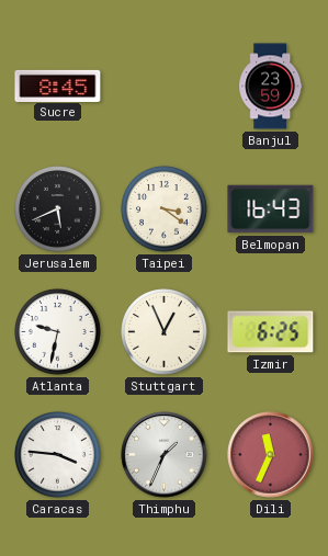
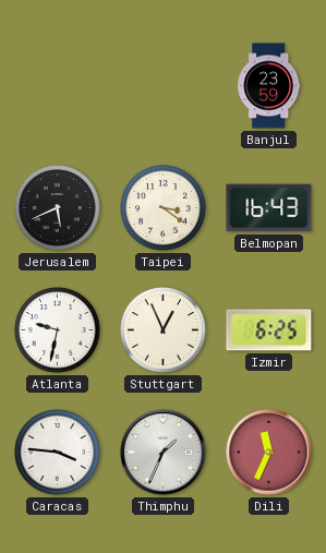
Sucre: 8:45 -> none (58, 86)
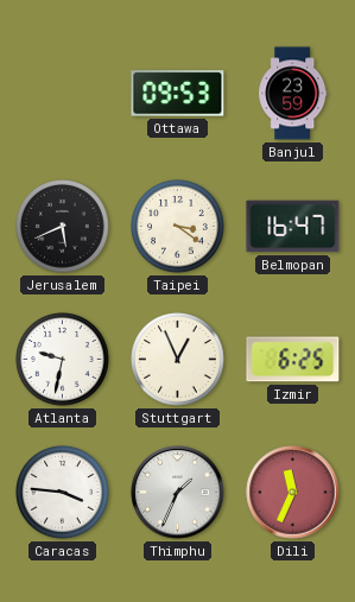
Ottawa: none -> 09:53 (178, 94)
Belmopan: 16:43 -> 16:47 (293, 227)
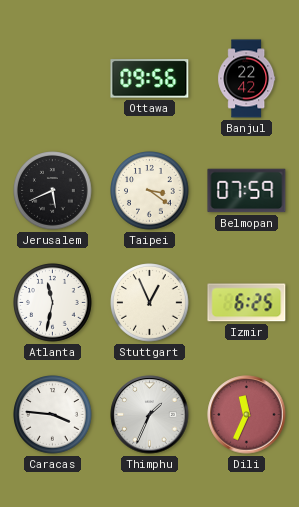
Ottawa: 09:53 -> 09:56 (150, 79)
Banjul: 23:59 -> 22:42 (247, 79)
Belmopan: 16:47 -> 07:59 (247, 191)
Atlanta: 9:32 -> 11:32 (53, 303)
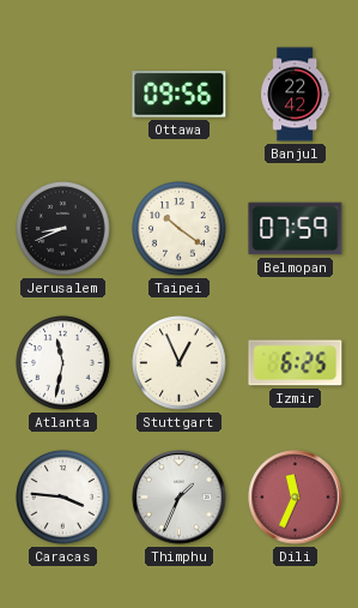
Jerusalem: 5:41 -> 8:41 (63, 229)
Taipei: 3:21 -> 10:21 (180, 229)
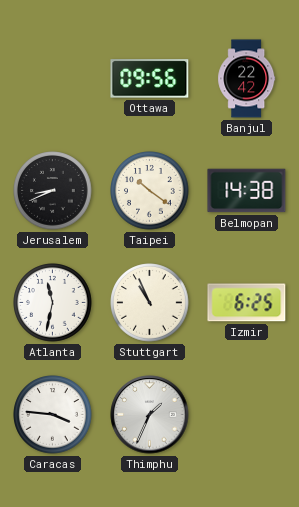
Belmopan: 07:59 -> 14:38 (247, 191)
Stuttgart: 12:56 -> 10:56 (150, 303)
Dili: 11:34 -> none (296, 498)
